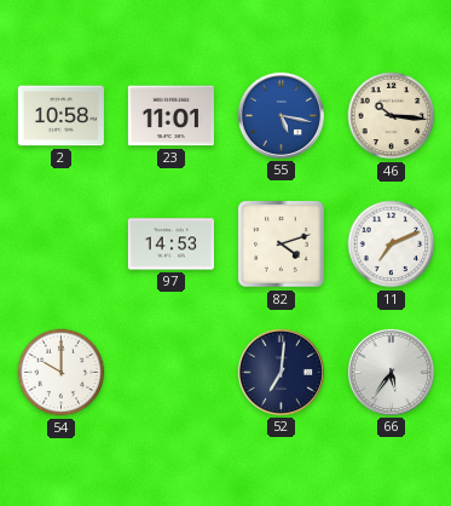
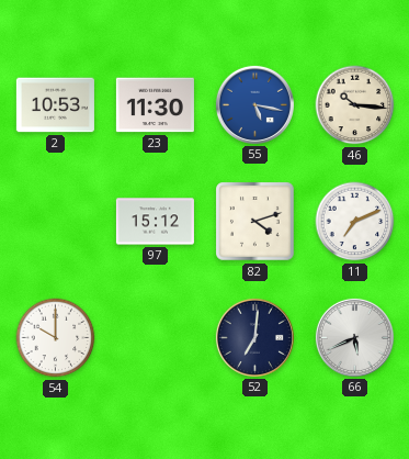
2: 10:58 -> 10:53 (55, 105)
23: 11:01 -> 11:30 (155, 105)
97: 14:53 -> 15:12 (155, 222)
66: 5:36 -> 5:41 (354, 337)
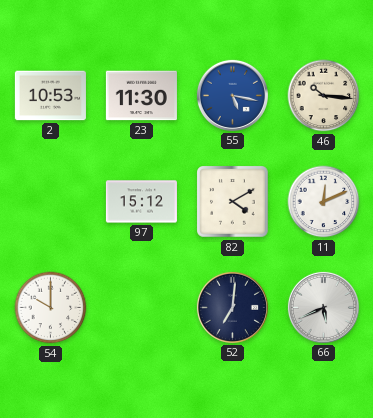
82: 4:12 -> 4:10 (233, 202)
11: 7:11 -> 12:11 (324, 202)
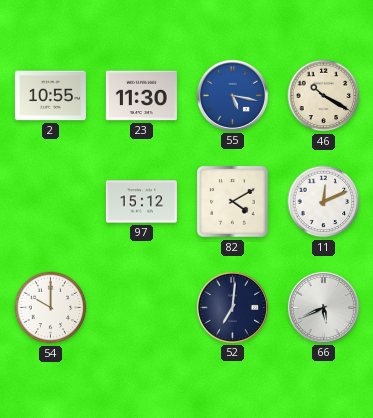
2: 10:53 -> 10:55 (50, 96)
46: 10:16 -> 10:20 (324, 96)
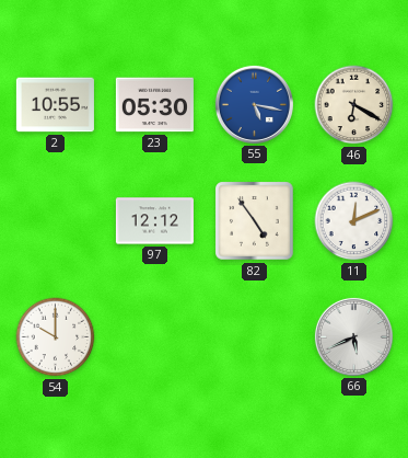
23: 11:30 -> 05:30 (154, 105)
46: 10:20 -> 6:20 (354, 105)
97: 15:12 -> 12:12 (154, 221)
82: 4:10 -> 4:54 (255, 221)
52: 7:01 -> none (232, 307)
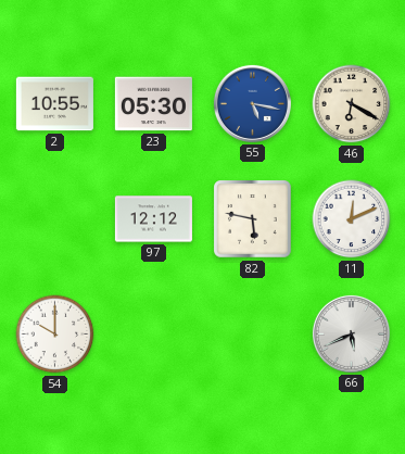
82: 4:54 -> 5:47 (253, 219)
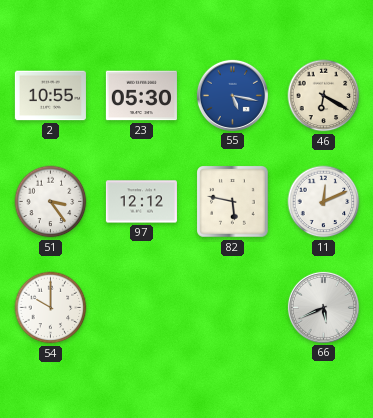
51: none -> 3:24 (51, 202)
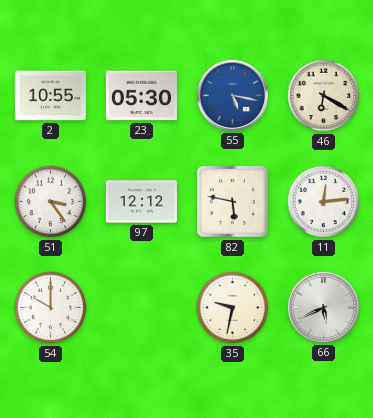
11: 12:11 -> 12:14 (324, 202)
35: none -> 9:32 (233, 308)
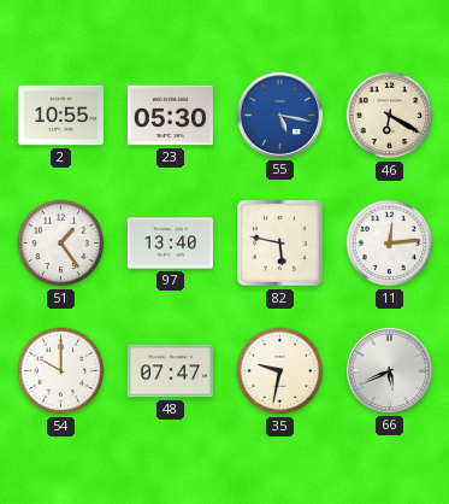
51: 3:24 -> 1:24 (61, 244)
97: 12:12 -> 13:40 (170, 244)
48: none -> 07:47 (170, 371)
